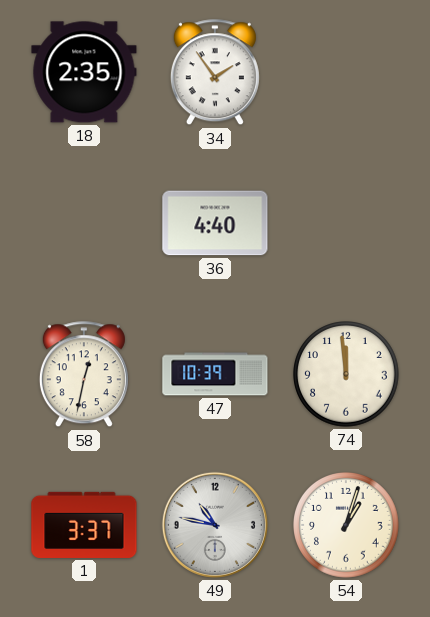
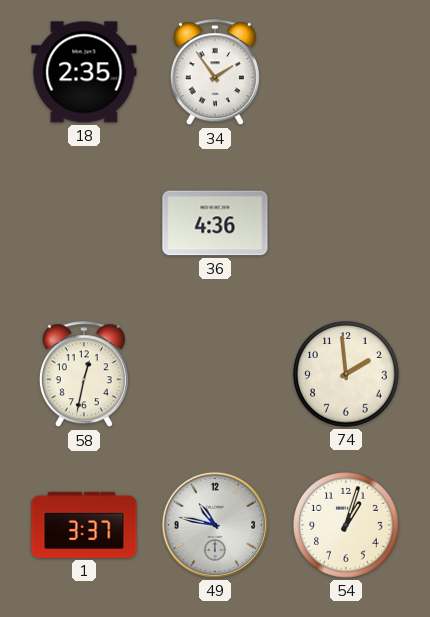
36: 4:40 -> 4:36 (215, 223)
47: 10:39 -> none (215, 374)
74: 11:59 -> 1:59 (347, 375)
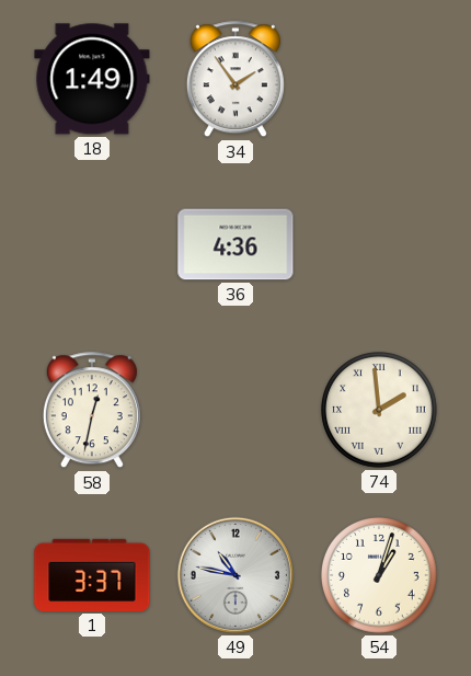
18: 2:35 -> 1:49 (92, 79)
74 numerals: Arabic -> Roman (380, 411)
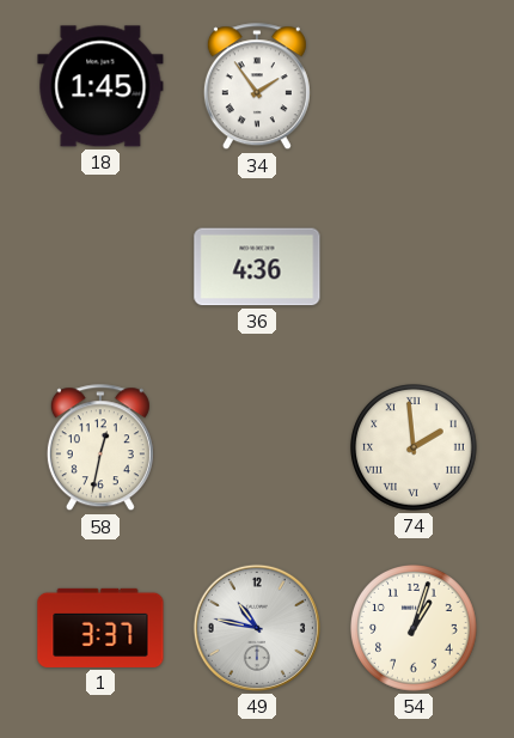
18: 1:49 -> 1:45 (100, 86)
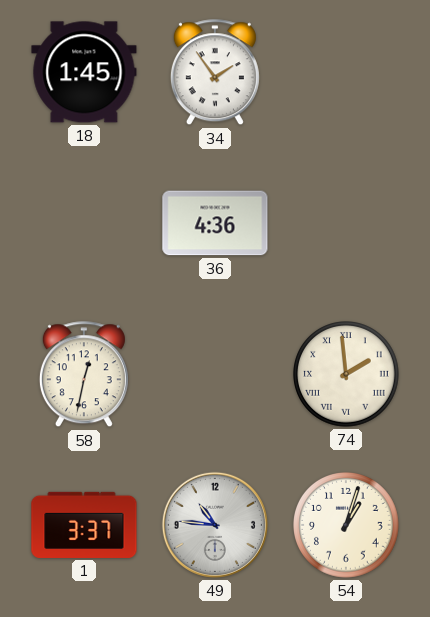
49: 10:47 -> 10:46 (215, 525)
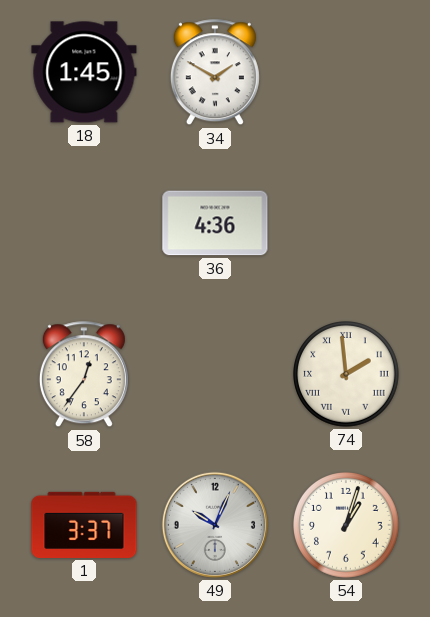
34: 1:54 -> 1:50 (215, 73)
58: 12:32 -> 12:36 (84, 375)
49: 10:46 -> 10:04 (215, 525)
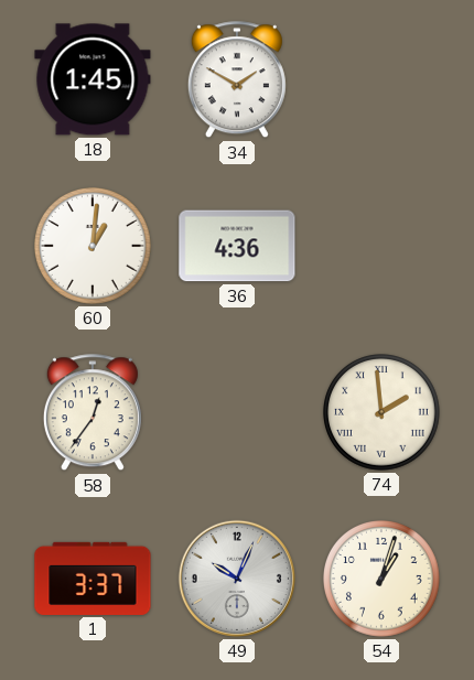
60: none -> 1:01 (94, 247)
